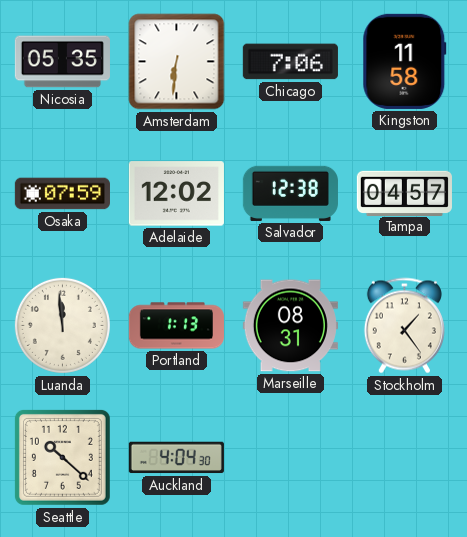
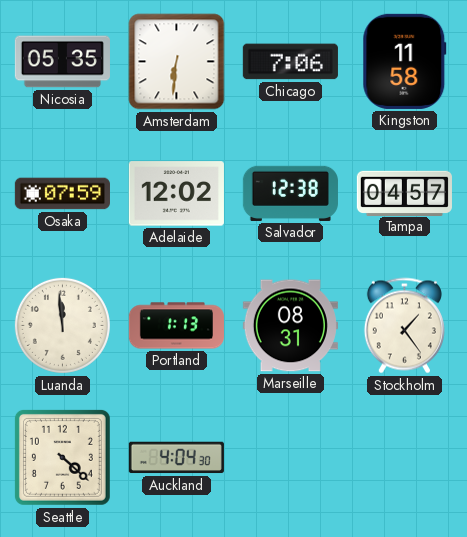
Seattle: 10:22 -> 4:22 (62, 457)
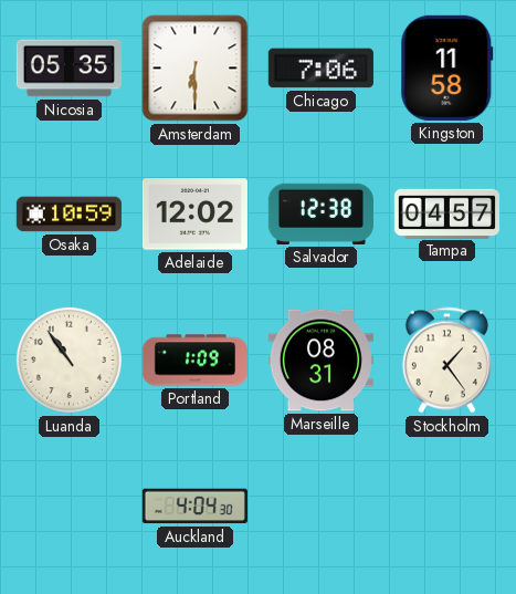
Amsterdam: 6:31 -> 6:30 (196, 69)
Osaka: 07:59 -> 10:59 (69, 215)
Luanda: 11:59 -> 10:54 (69, 359)
Portland: 1:13 -> 1:09 (194, 361)
Seattle: 4:22 -> none (62, 457)
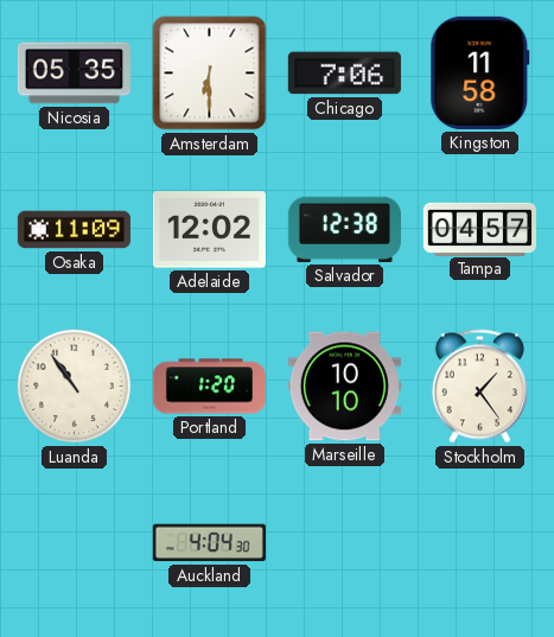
Osaka: 10:59 -> 11:09 (74, 230)
Portland: 1:09 -> 1:20 (209, 387)
Marseille: 08:31 -> 10:10 (344, 387)
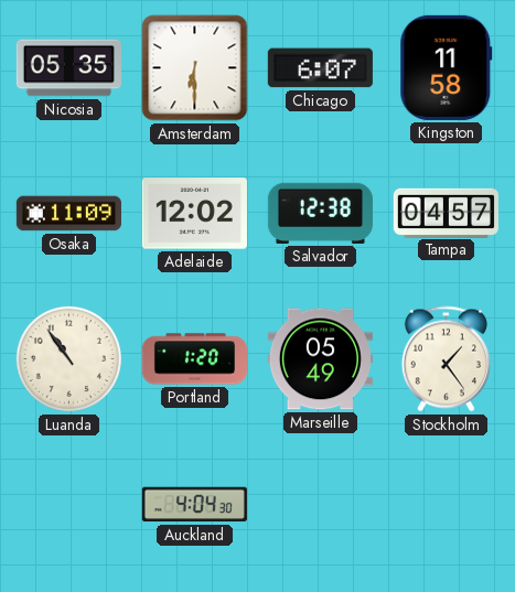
Chicago: 7:06 -> 6:07 (320, 68)
Marseille: 10:10 -> 05:49 (320, 359)
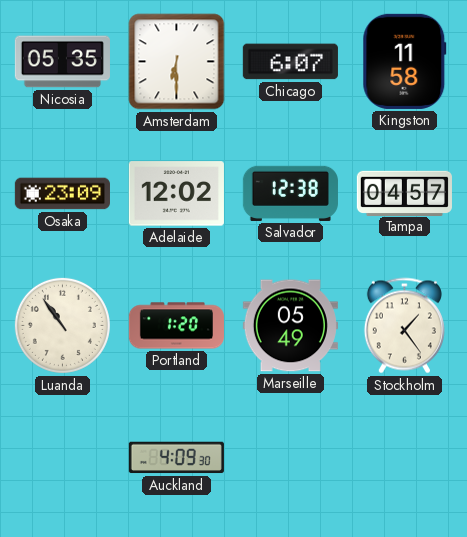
Osaka: 11:09 -> 23:09 (62, 194)
Auckland: 4:04 -> 4:09 (176, 458)
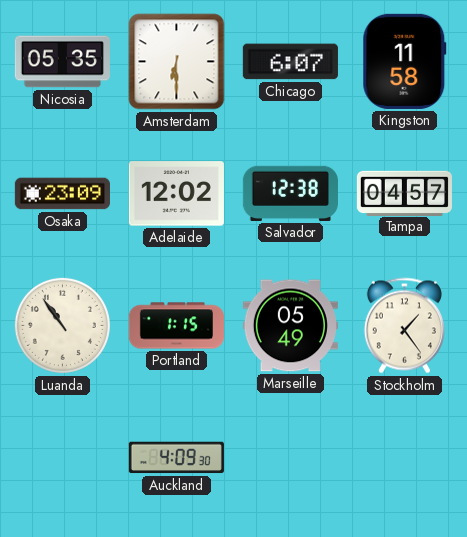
Portland: 1:20 -> 1:15 (176, 326)
